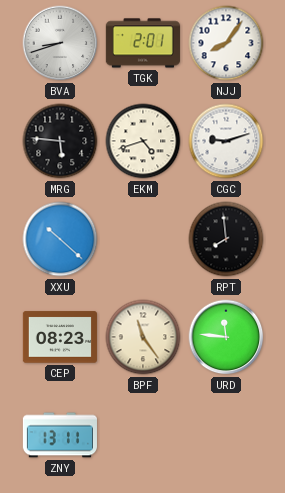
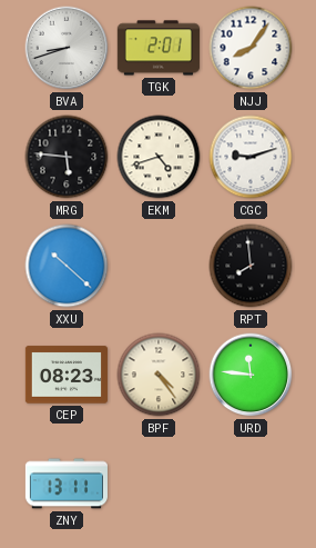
BPF: 11:24 -> 4:24 (159, 375)
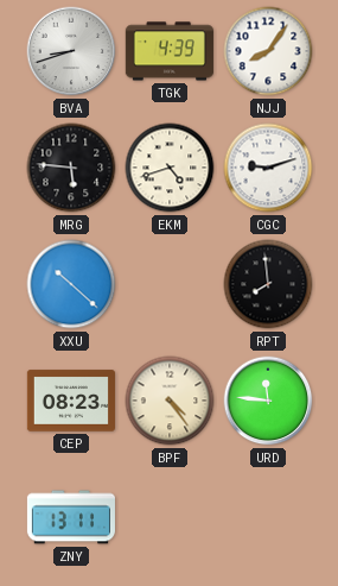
TGK: 2:01 -> 4:39 (170, 51)
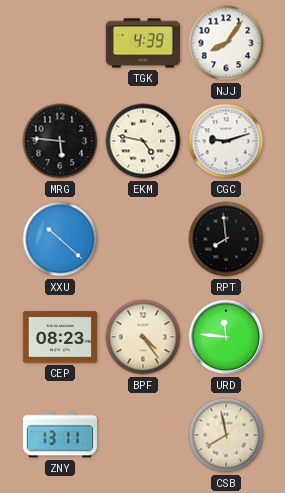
BVA: 8:42 -> none (71, 51)
EKM: 4:42 -> 4:47 (143, 141)
CSB: none -> 7:58 (226, 435)
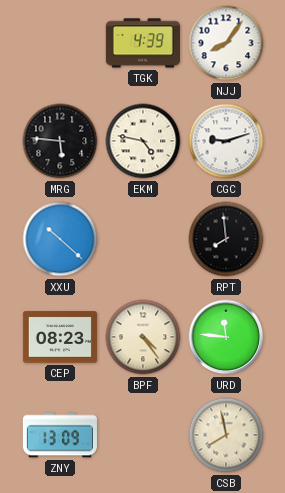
ZNY: 13:11 -> 13:09 (60, 435)
